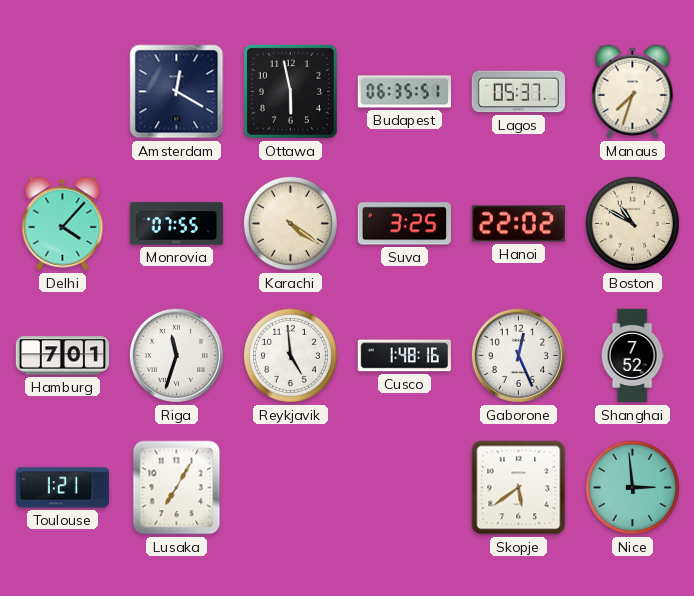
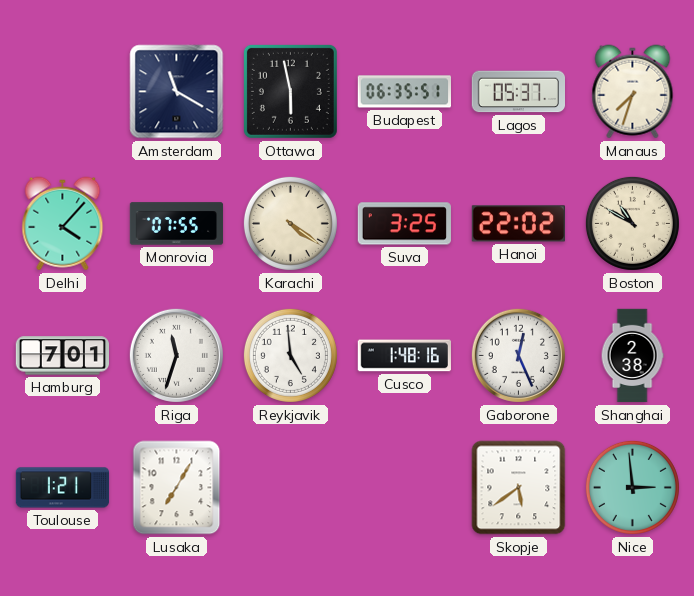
Amsterdam: 12:20 -> 11:20 (177, 92)
Shanghai: 7:52 -> 2:38 (632, 356)
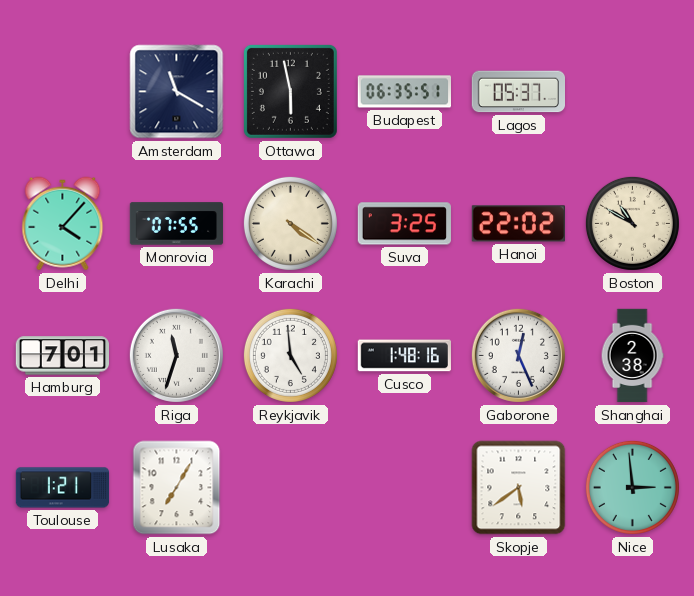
Manaus: 7:33 -> none (633, 92)
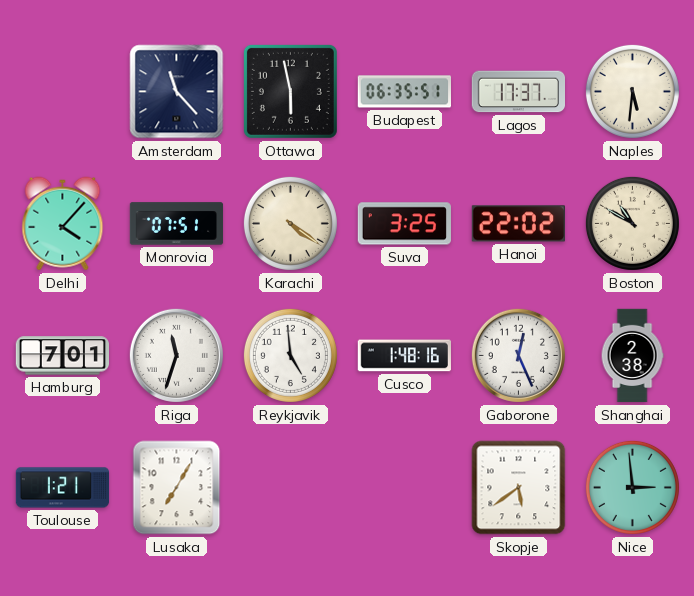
Amsterdam: 11:20 -> 11:23 (177, 92)
Lagos: 05:37 -> 17:37 (518, 92)
Naples: none -> 5:31 (632, 91)
Monrovia: 07:55 -> 07:51 (177, 224)
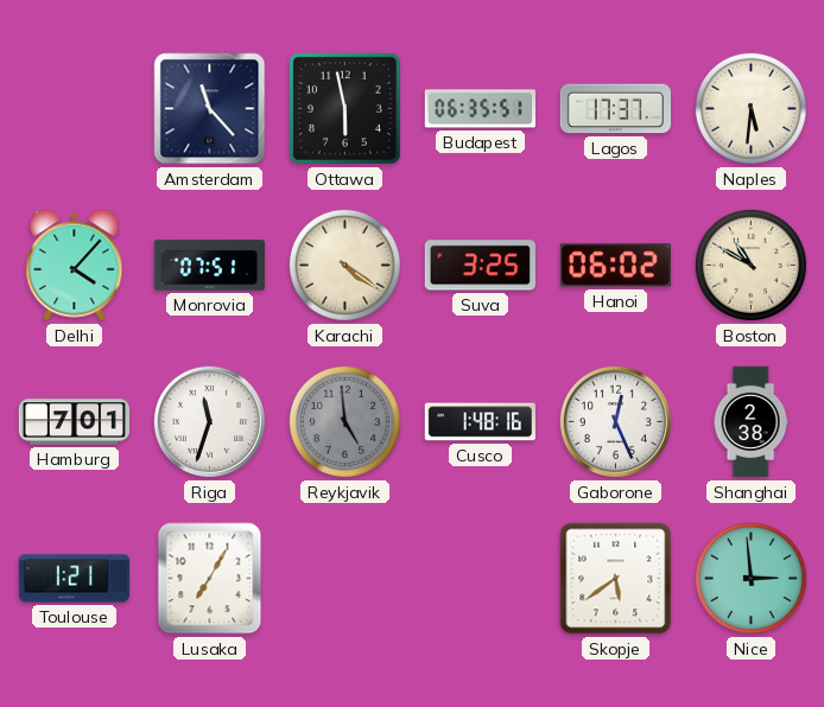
Hanoi: 22:02 -> 06:02 (615, 266)
Reykjavik dial: white -> grey (344, 421)
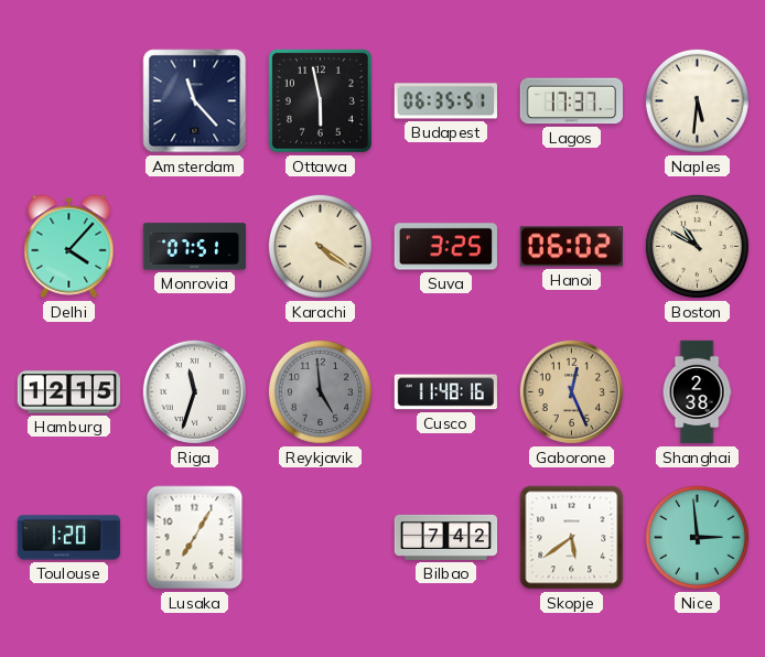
Hamburg: 7:01 -> 12:15 (68, 392)
Cusco: 1:48 -> 11:48 (445, 392)
Gaborone dial: white -> champagne (571, 391)
Toulouse: 1:21 -> 1:20 (69, 538)
Bilbao: none -> 7:42 (446, 537)
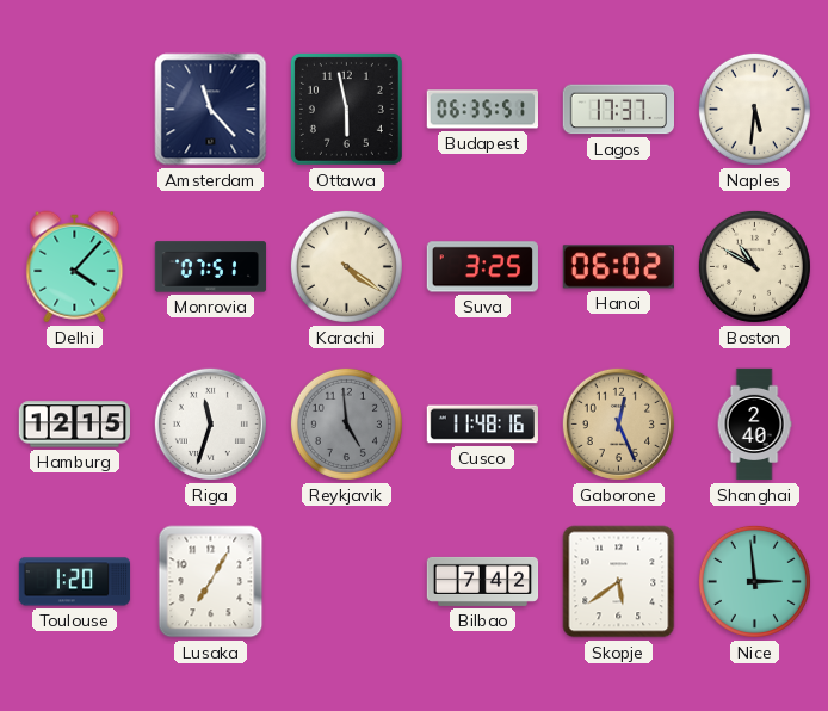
Shanghai: 2:38 -> 2:40 (754, 425)
